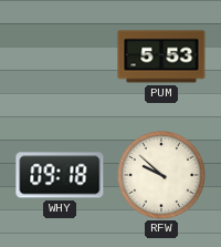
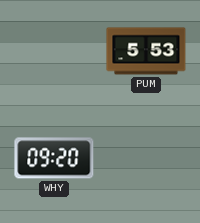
WHY: 09:18 -> 09:20 (54, 158)
RFW: 9:52 -> none (161, 175)
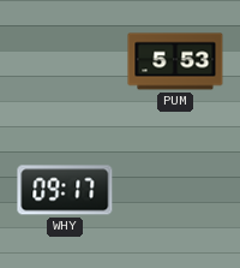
WHY: 09:20 -> 09:17 (65, 190)
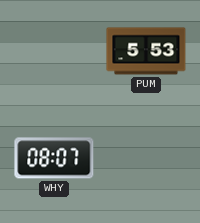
WHY: 09:17 -> 08:07 (54, 158)
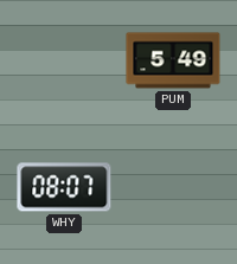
PUM: 5:53 -> 5:49 (173, 60)
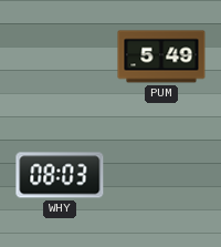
WHY: 08:07 -> 08:03 (60, 175)
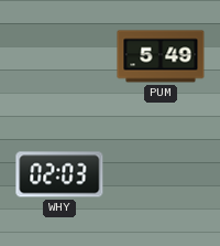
WHY: 08:03 -> 02:03 (59, 174)
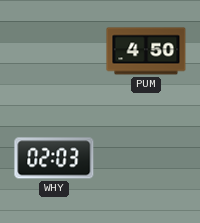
PUM: 5:49 -> 4:50 (146, 51)
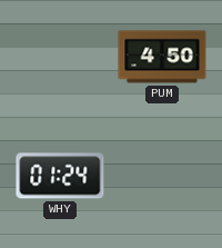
WHY: 02:03 -> 01:24 (60, 176)
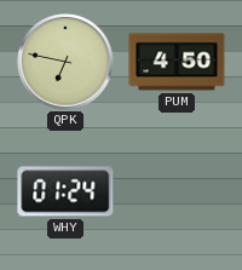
QPK: none -> 6:47 (65, 62)
